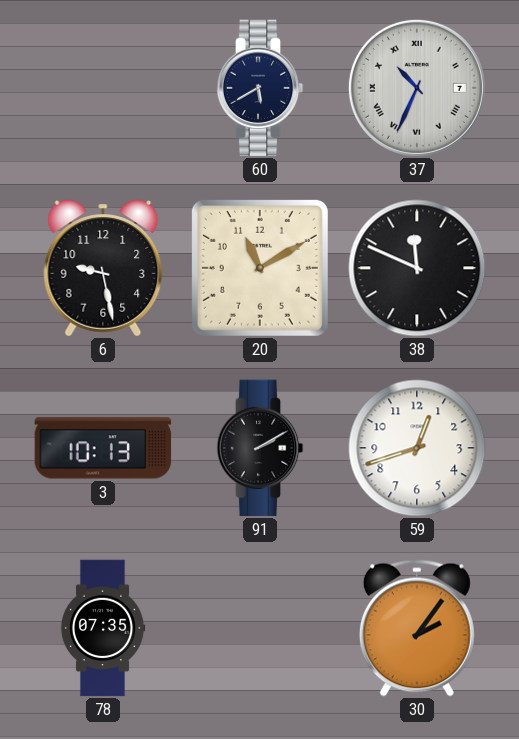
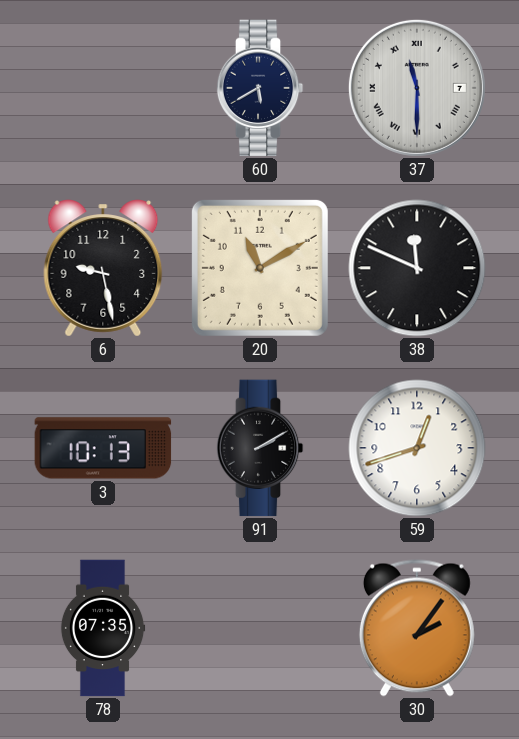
37: 10:34 -> 11:30 (417, 88)
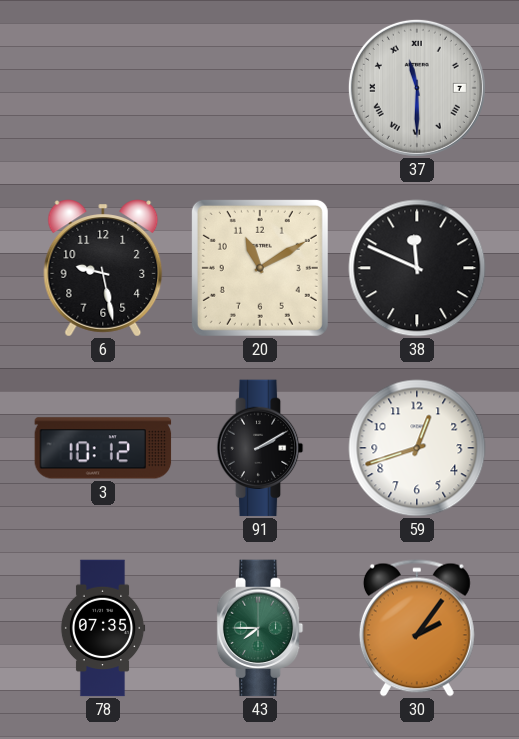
60: 5:40 -> none (260, 88)
3: 10:13 -> 10:12 (103, 448)
43: none -> 7:45 (260, 628)
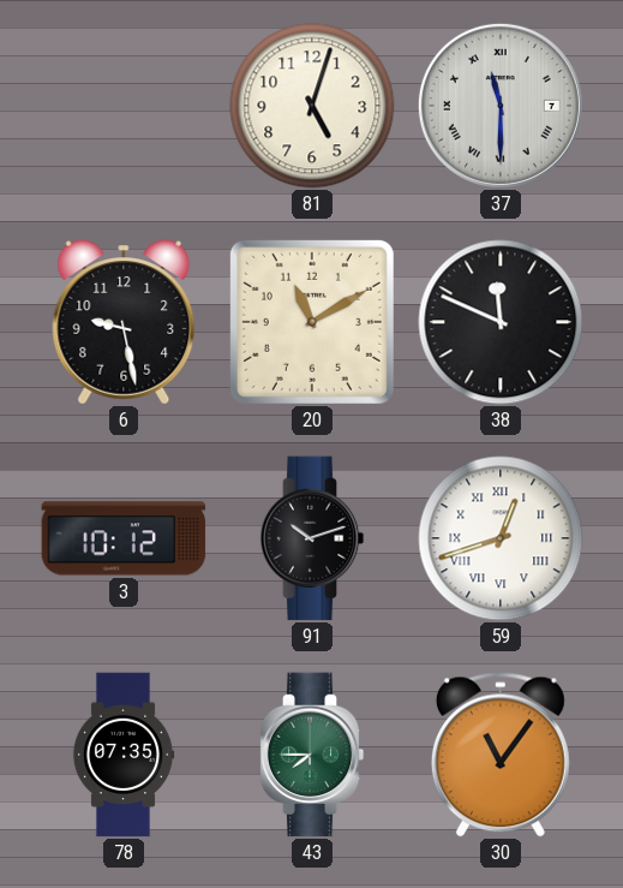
81: none -> 5:03 (312, 106)
91: 2:10 -> 10:12 (312, 538)
59 numerals: Arabic -> Roman (501, 538)
30: 2:06 -> 11:06 (501, 755)
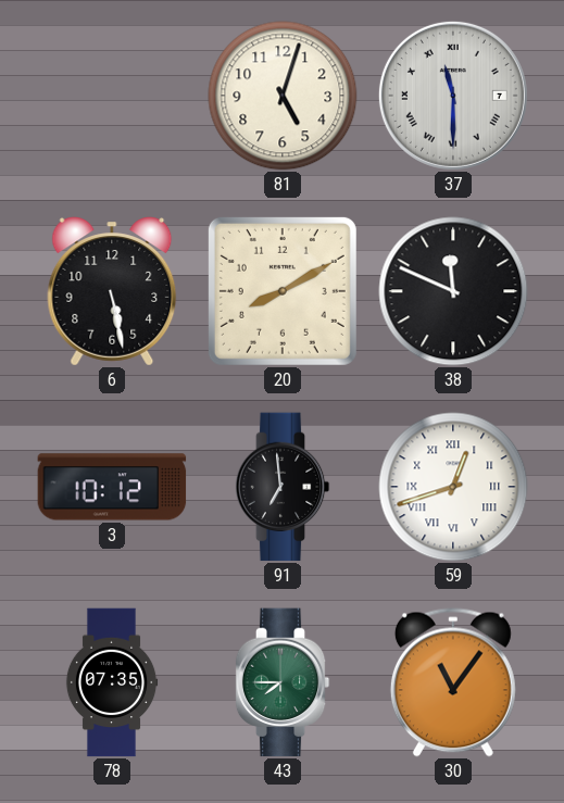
6: 9:28 -> 5:28 (112, 291)
20: 11:10 -> 8:10 (283, 291)
91: 10:12 -> 6:59 (283, 487)
